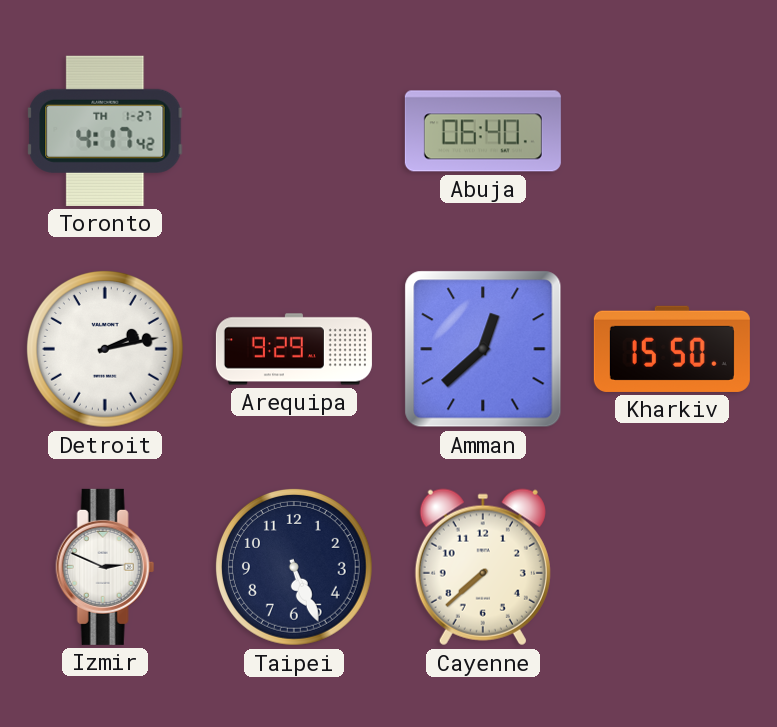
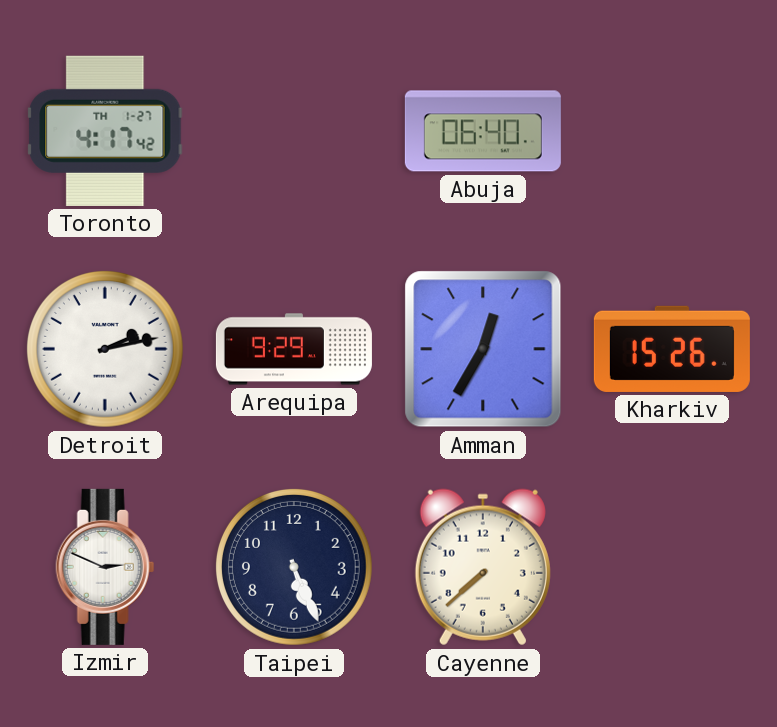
Amman: 12:38 -> 12:35 (483, 349)
Kharkiv: 15:50 -> 15:26 (672, 349)
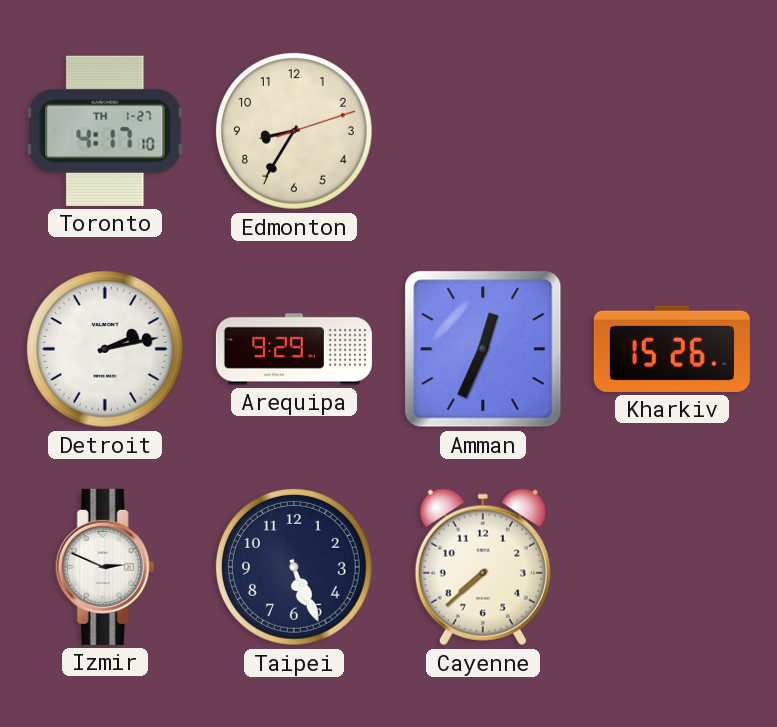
Toronto: 4:17:42 -> 4:17:10 (105, 131)
Edmonton: none -> 8:35 (294, 131)
Abuja: 06:40 -> none (483, 131)
Amman: 12:35 -> 12:34 (483, 349)
